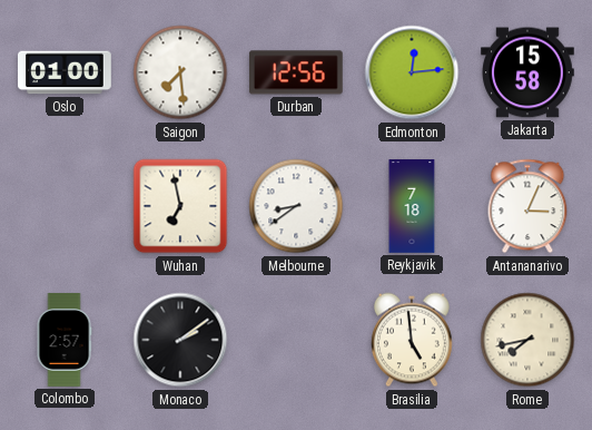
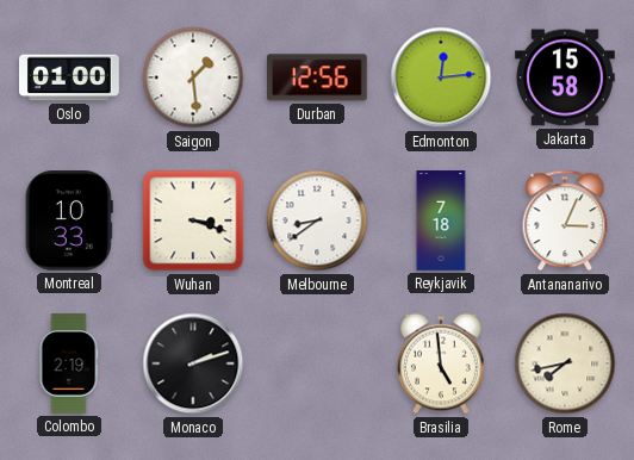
Saigon: 7:29 -> 1:29 (193, 77)
Montreal: none -> 10:33 (69, 222)
Wuhan: 6:58 -> 3:18 (193, 220)
Colombo: 2:57 -> 2:19 (69, 363)
Monaco: 2:09 -> 2:12 (193, 363)
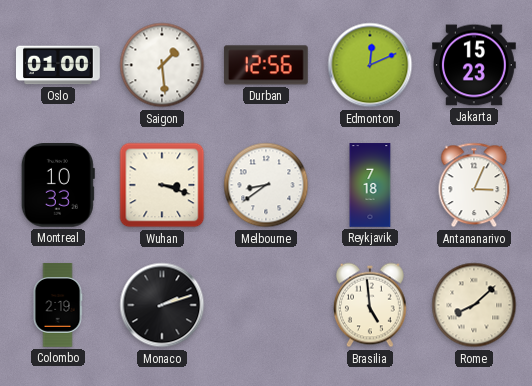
Edmonton: 12:14 -> 12:11 (370, 65)
Jakarta: 15:58 -> 15:23 (475, 65)
Rome: 7:43 -> 8:08 (474, 305)
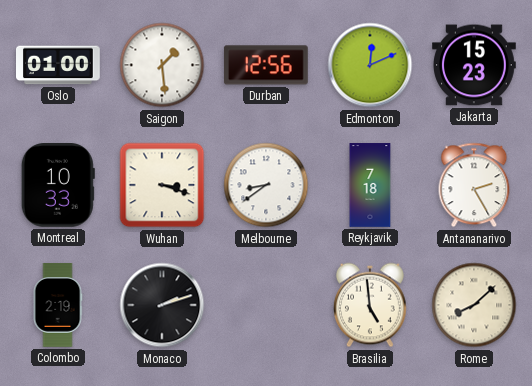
Antananarivo: 3:04 -> 2:25 (474, 185)
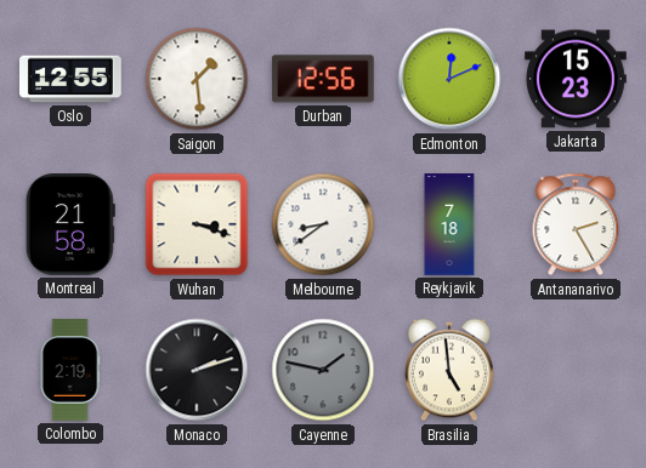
Oslo: 01:00 -> 12:55 (70, 79)
Montreal: 10:33 -> 21:58 (70, 226)
Cayenne: none -> 1:47 (323, 370)
Rome: 8:08 -> none (474, 305)
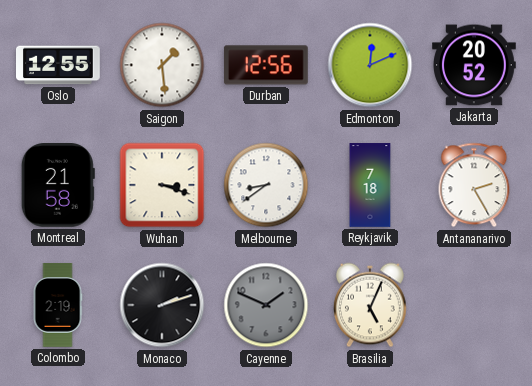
Jakarta: 15:23 -> 20:52 (475, 65)
Cayenne: 1:47 -> 1:49 (266, 305)
Brasilia: 4:59 -> 5:04 (371, 305)
